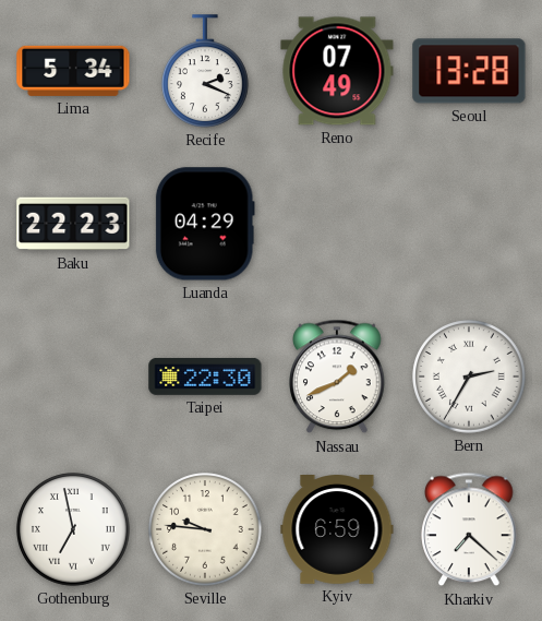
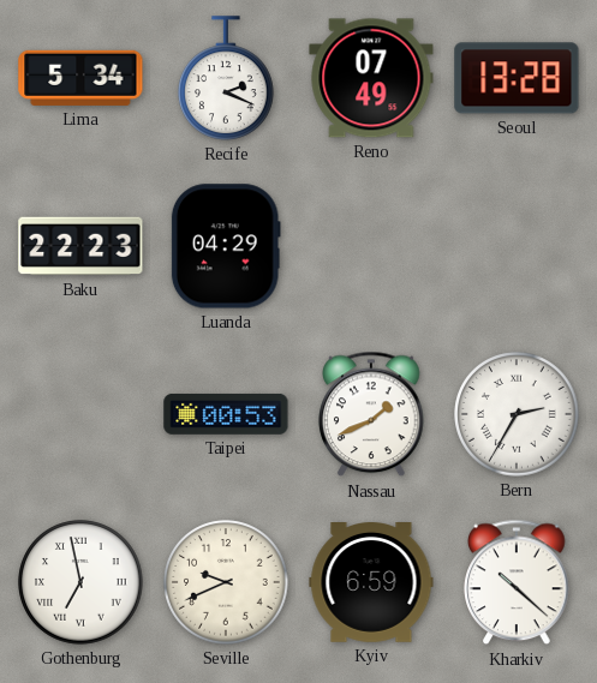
Taipei: 22:30 -> 00:53 (226, 414)
Seville: 9:46 -> 9:41 (226, 582)
Kharkiv: 7:22 -> 10:22 (517, 582)
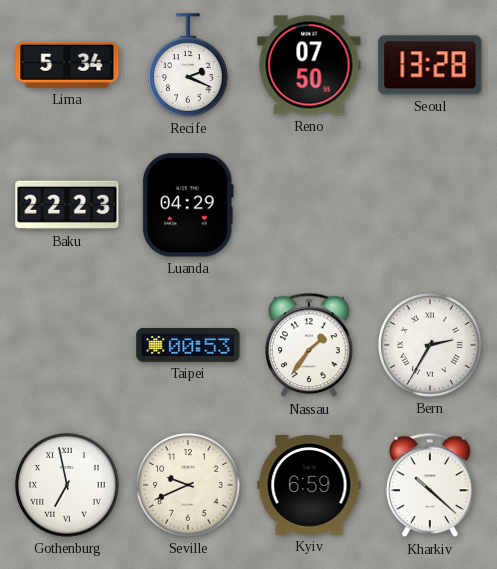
Reno: 07:49 -> 07:50 (309, 65)
Nassau: 1:41 -> 1:36 (309, 345)
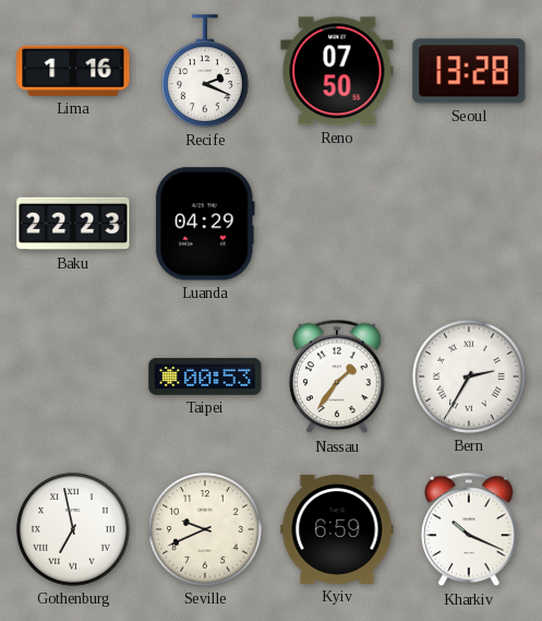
Lima: 5:34 -> 1:16 (73, 71)
Kharkiv: 10:22 -> 10:19 (469, 529)
